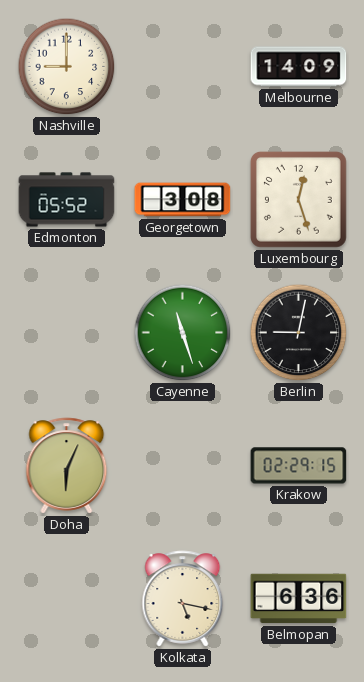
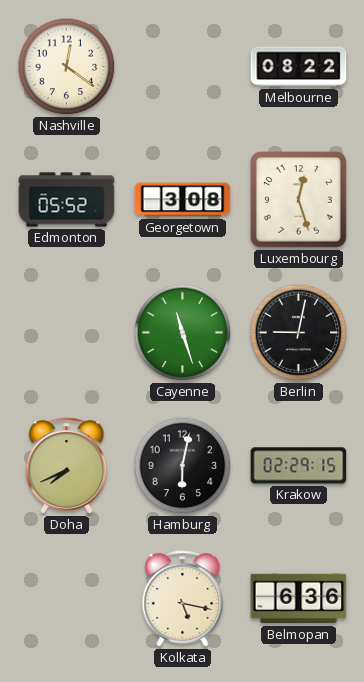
Nashville: 9:00 -> 12:21 (67, 67)
Melbourne: 14:09 -> 08:22 (299, 67)
Doha: 6:04 -> 7:41 (67, 466)
Hamburg: none -> 6:02 (183, 466)
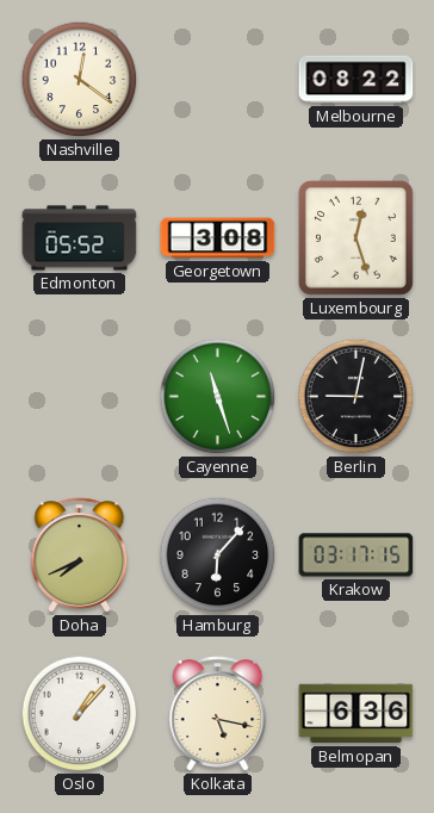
Hamburg: 6:02 -> 6:07 (218, 556)
Krakow: 02:29 -> 03:17 (356, 556)
Oslo: none -> 1:07 (80, 714)
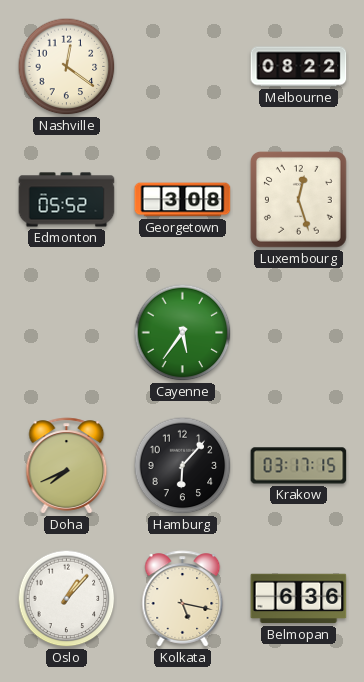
Cayenne: 11:27 -> 5:36 (183, 333)
Berlin: 9:02 -> none (356, 397)
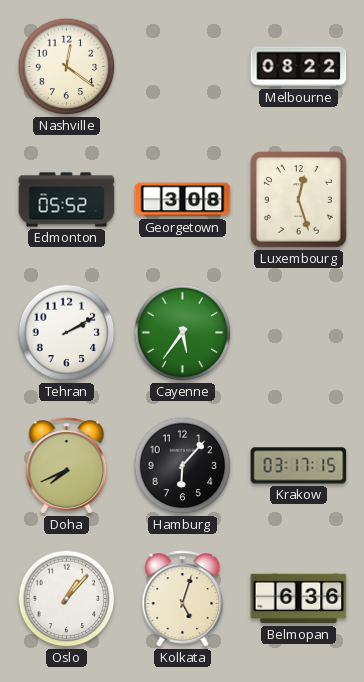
Tehran: none -> 2:10 (67, 333)
Kolkata: 5:17 -> 5:03 (183, 599)
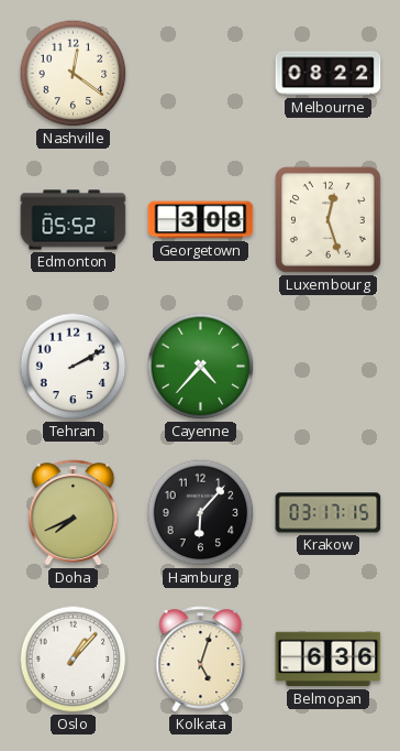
Cayenne: 5:36 -> 4:37 (201, 367)
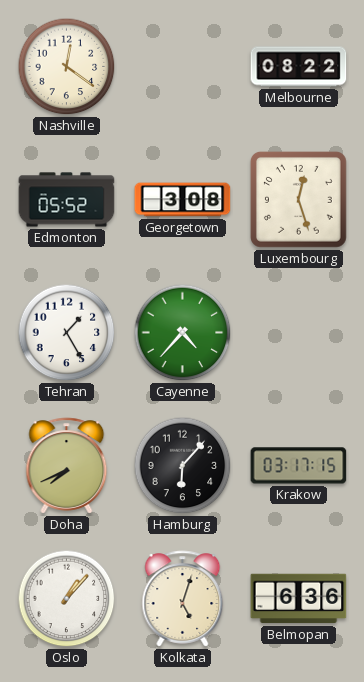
Tehran: 2:10 -> 1:25 (67, 333)
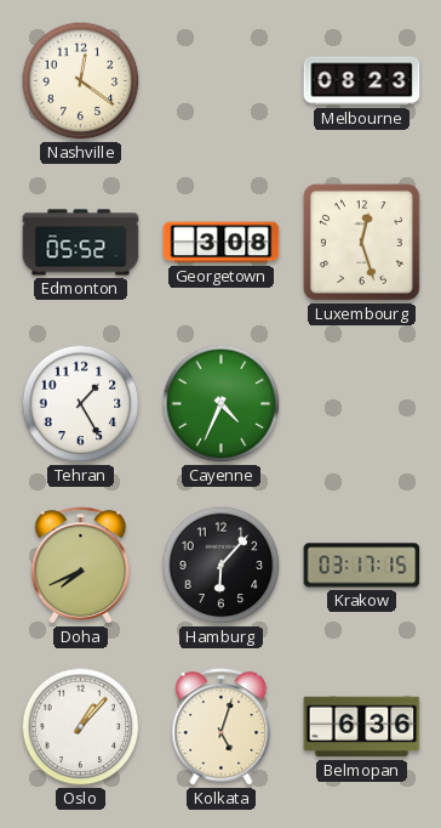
Melbourne: 08:22 -> 08:23 (362, 81)
Cayenne: 4:37 -> 4:34 (222, 404)
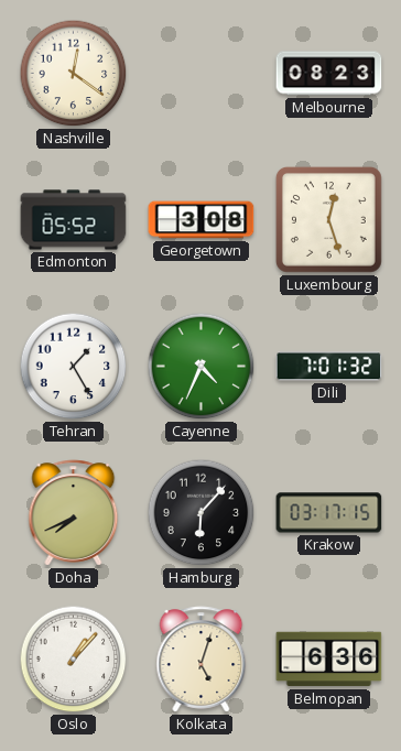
Dili: none -> 7:01 (329, 367)
